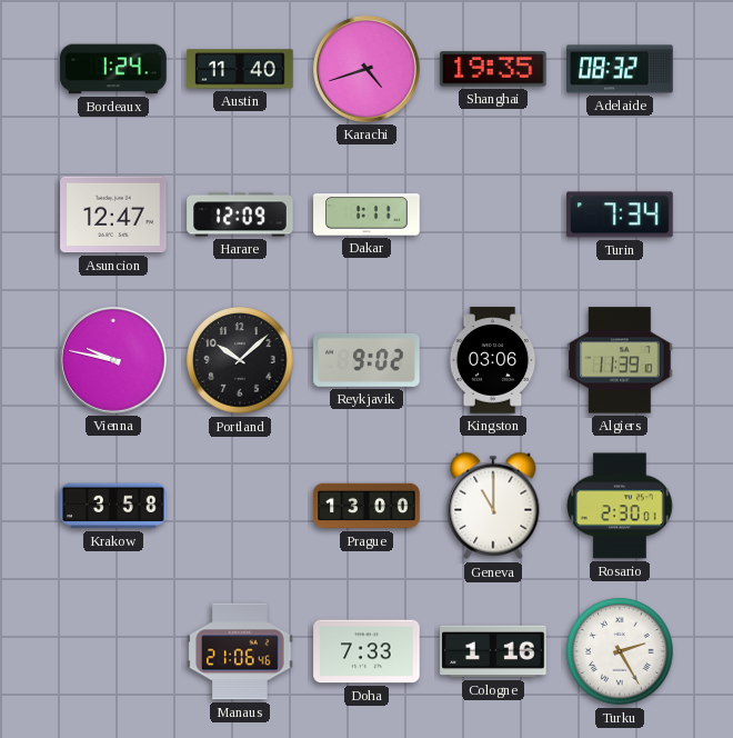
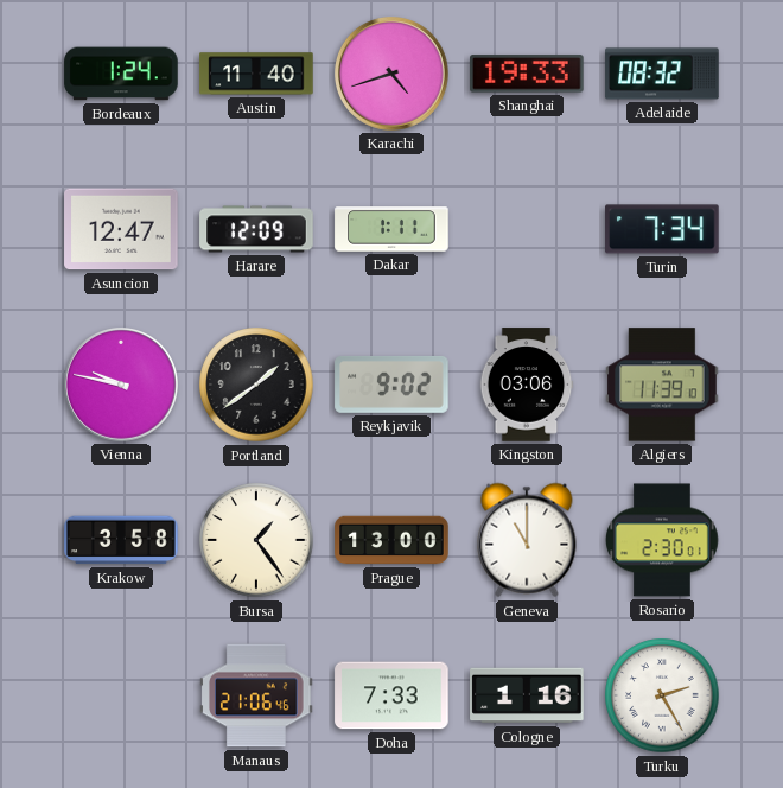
Shanghai: 19:35 -> 19:33 (527, 74)
Portland: 10:08 -> 1:39 (256, 385)
Bursa: none -> 1:24 (256, 540)
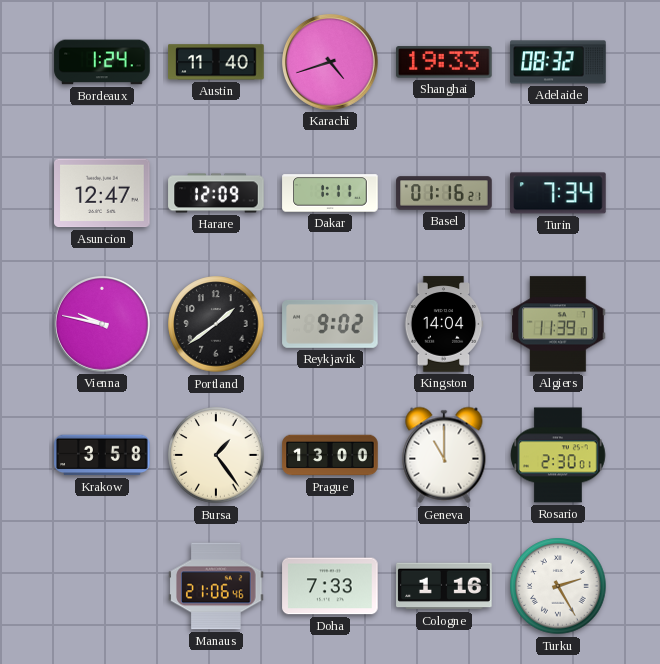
Basel: none -> 01:16 (444, 193)
Kingston: 03:06 -> 14:04 (444, 324)
